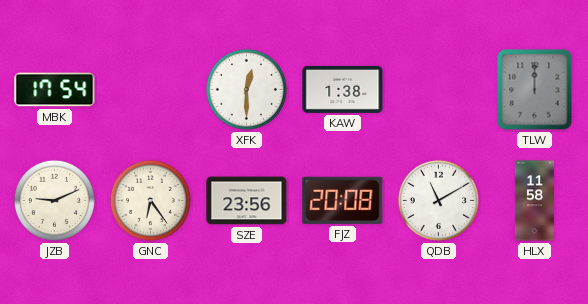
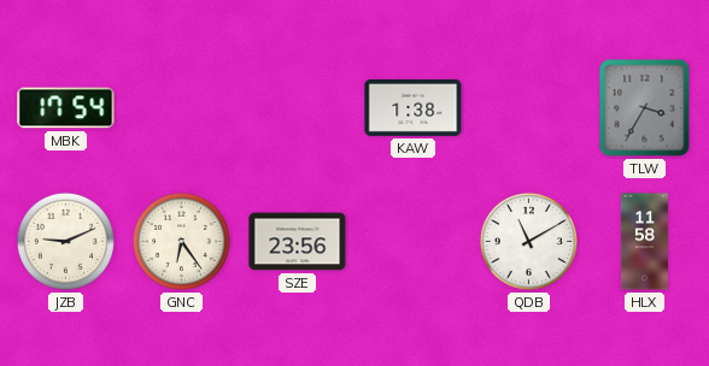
XFK: 12:30 -> none (246, 89)
TLW: 12:00 -> 3:35 (645, 108)
FJZ: 20:08 -> none (343, 200)
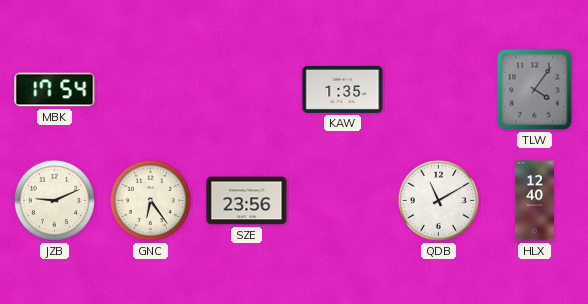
KAW: 1:38 -> 1:35 (343, 89)
TLW: 3:35 -> 4:06 (535, 90)
HLX: 11:58 -> 12:40 (534, 201)
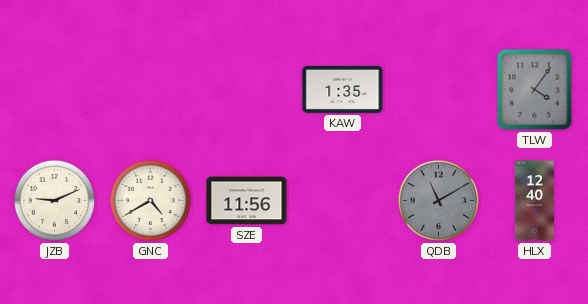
MBK: 17:54 -> none (55, 90)
GNC: 6:24 -> 4:40 (150, 200)
SZE: 23:56 -> 11:56 (247, 201)
QDB dial: white -> grey (438, 200)
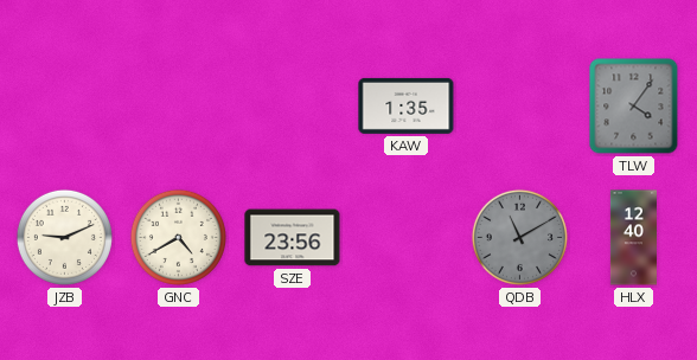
SZE: 11:56 -> 23:56 (293, 238)
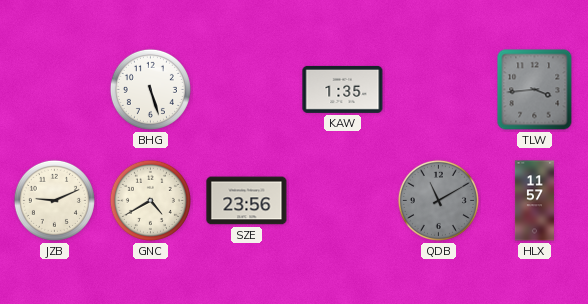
BHG: none -> 5:27 (150, 89)
TLW: 4:06 -> 3:44 (535, 90)
HLX: 12:40 -> 11:57 (534, 201)
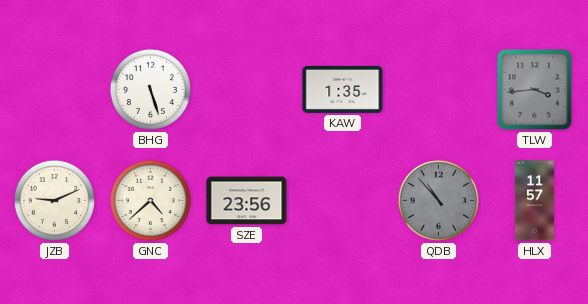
GNC: 4:40 -> 4:38 (150, 200)
QDB: 11:10 -> 10:53 (438, 200)
